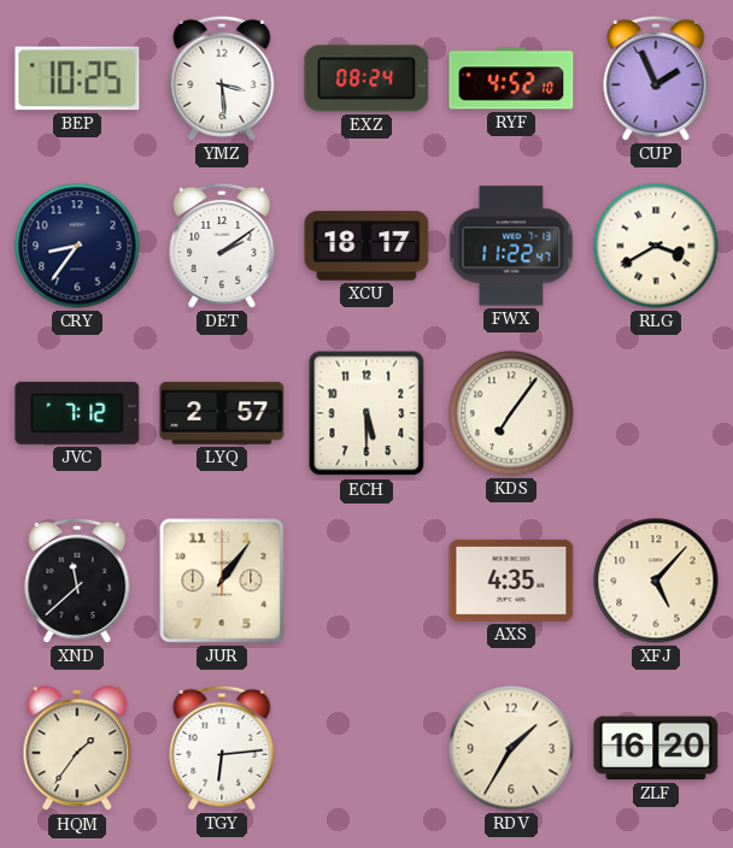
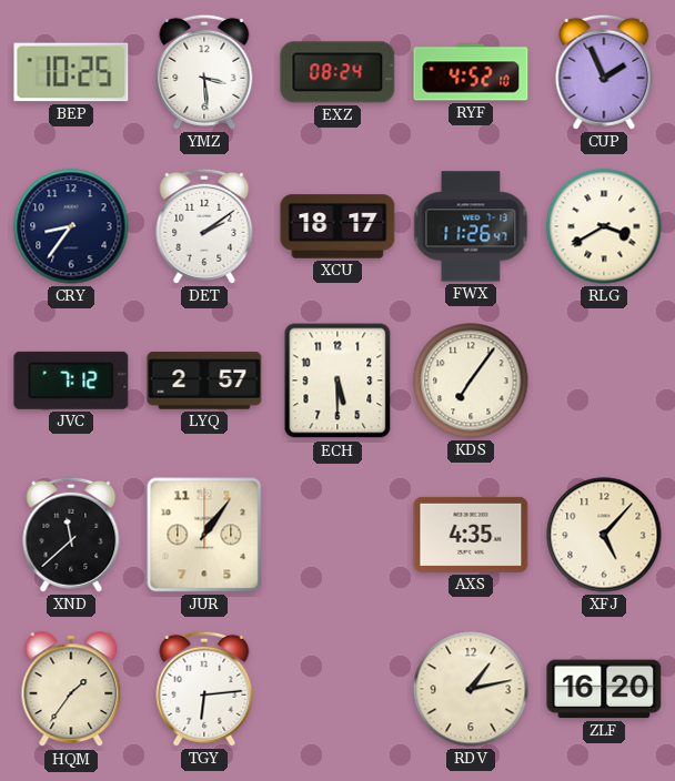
FWX: 11:22 -> 11:26 (471, 226)
RDV: 1:35 -> 1:13 (471, 689)
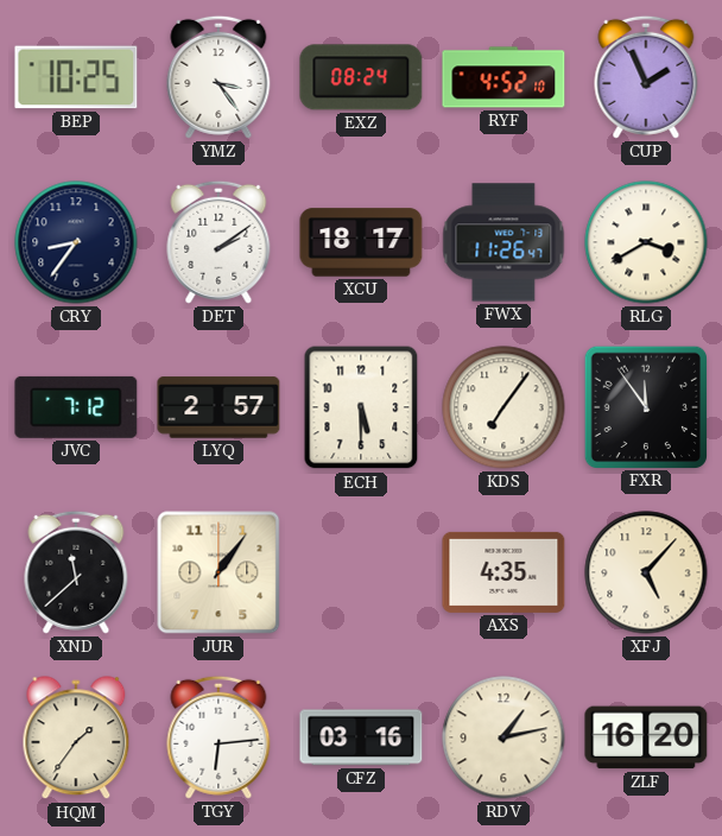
YMZ: 3:29 -> 3:24 (218, 77)
FXR: none -> 11:54 (645, 406)
CFZ: none -> 03:16 (361, 737)
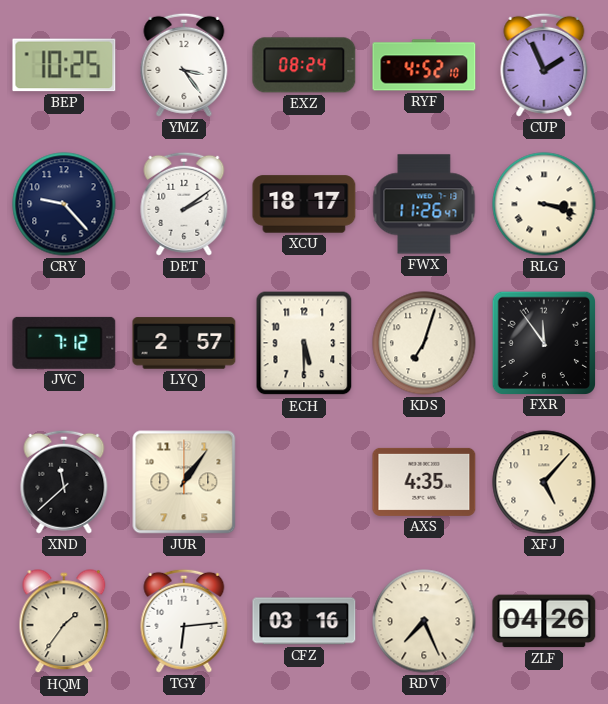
CRY: 8:36 -> 9:23 (64, 204)
RLG: 3:40 -> 3:18 (544, 204)
KDS: 7:06 -> 7:03 (424, 343)
RDV: 1:13 -> 7:26 (424, 621)
ZLF: 16:20 -> 04:26 (544, 621)
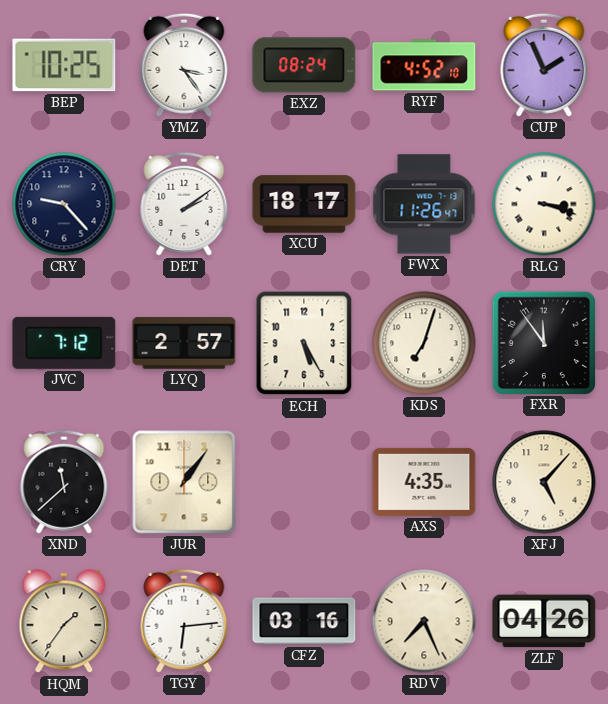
ECH: 5:30 -> 5:25 (304, 343)
